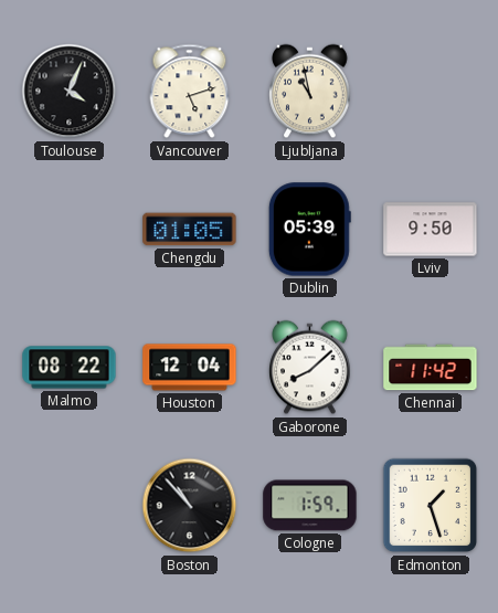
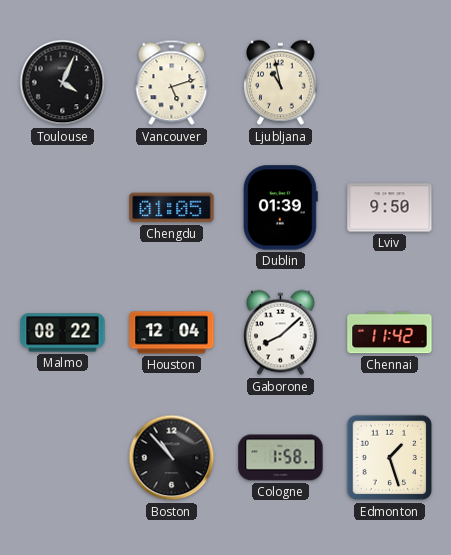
Dublin: 05:39 -> 01:39 (280, 208)
Cologne: 1:59 -> 1:58 (281, 458)
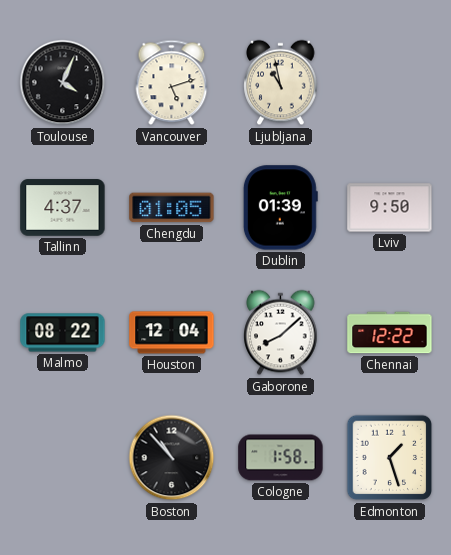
Tallinn: none -> 4:37 (63, 208)
Chennai: 11:42 -> 12:22 (390, 333)
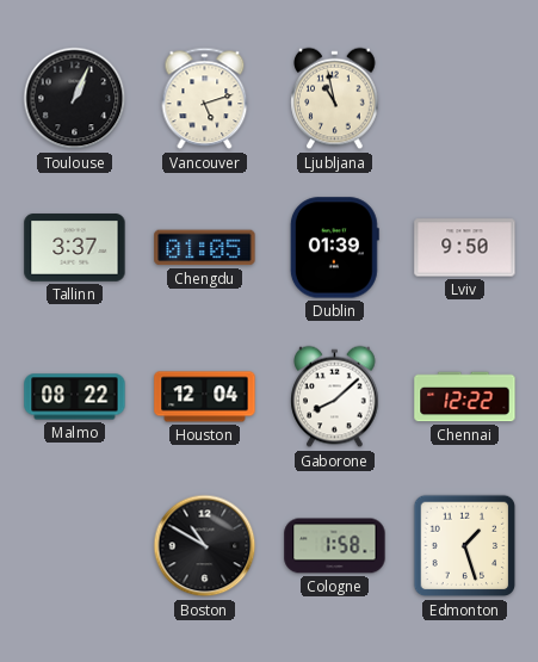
Toulouse: 4:04 -> 1:04 (75, 99)
Tallinn: 4:37 -> 3:37 (75, 248)
Boston: 10:53 -> 10:50 (205, 546)
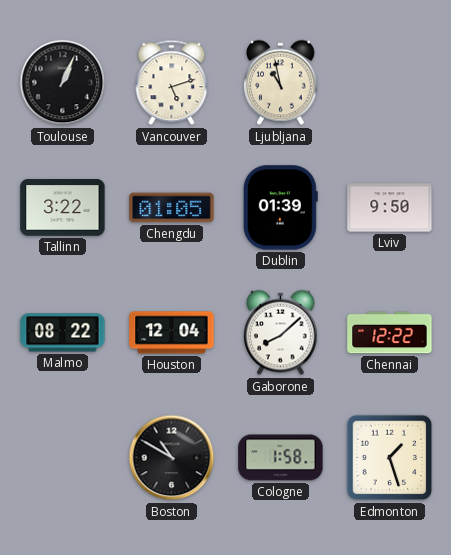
Tallinn: 3:37 -> 3:22 (63, 208)
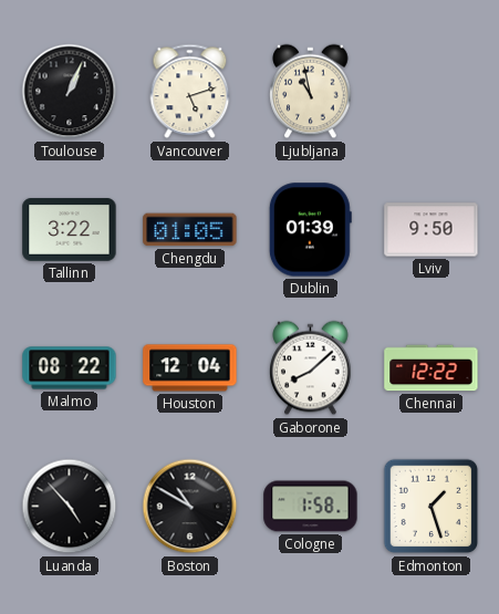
Luanda: none -> 4:53 (70, 507)
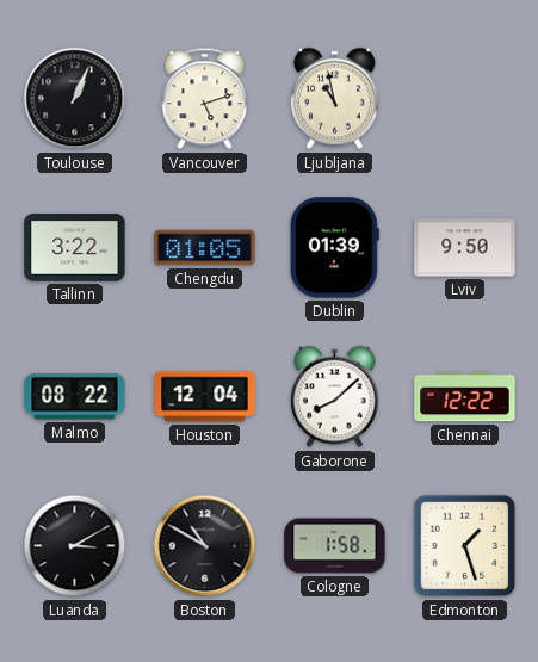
Luanda: 4:53 -> 3:10 (75, 546)
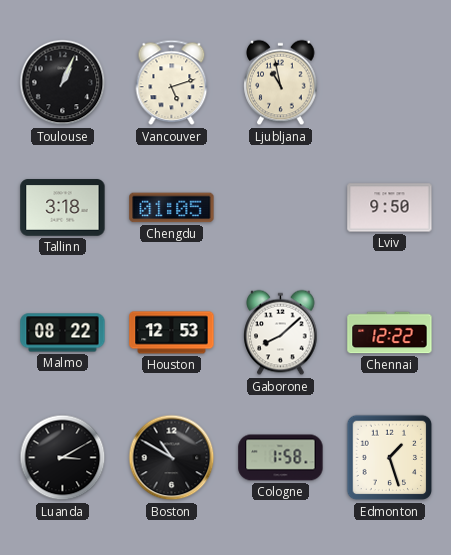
Tallinn: 3:22 -> 3:18 (63, 208)
Dublin: 01:39 -> none (334, 248)
Houston: 12:04 -> 12:53 (172, 333)
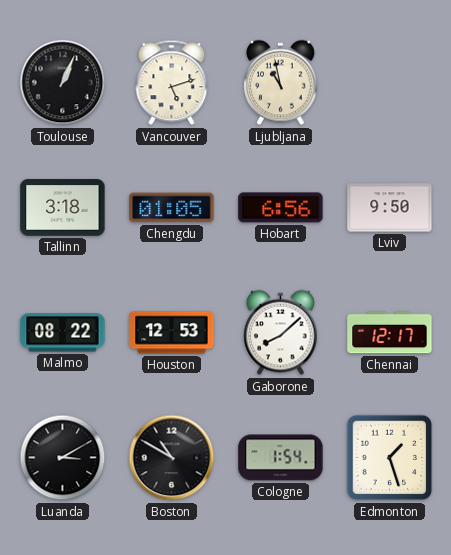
Hobart: none -> 6:56 (281, 208)
Chennai: 12:22 -> 12:17 (390, 333)
Cologne: 1:58 -> 1:54 (281, 458)
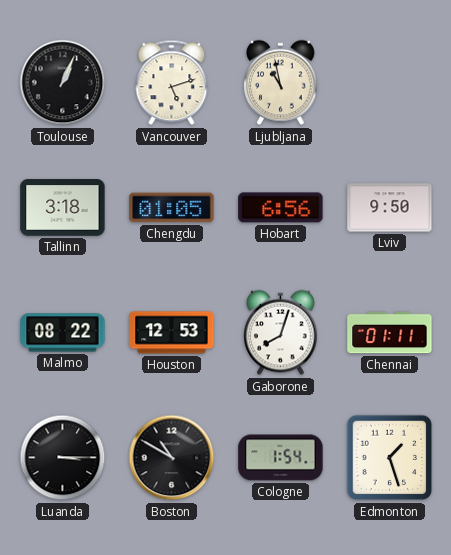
Gaborone: 8:08 -> 8:03 (281, 333)
Chennai: 12:17 -> 01:11 (390, 333)
Luanda: 3:10 -> 3:15 (63, 458)
